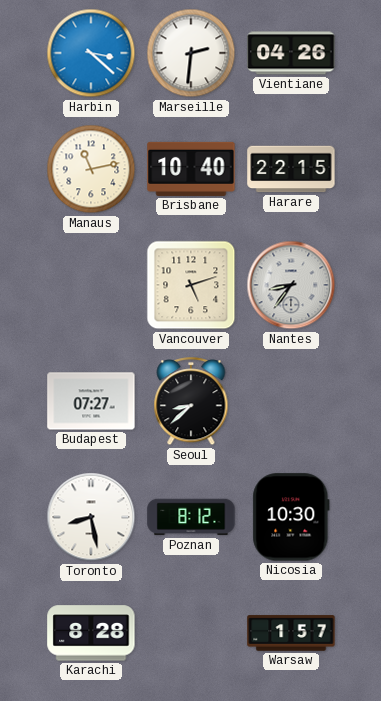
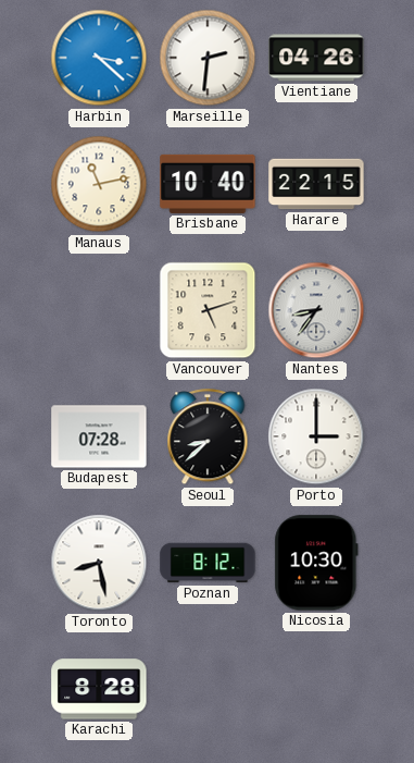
Budapest: 07:27 -> 07:28 (99, 436)
Porto: none -> 3:00 (316, 436)
Warsaw: 1:57 -> none (291, 633)
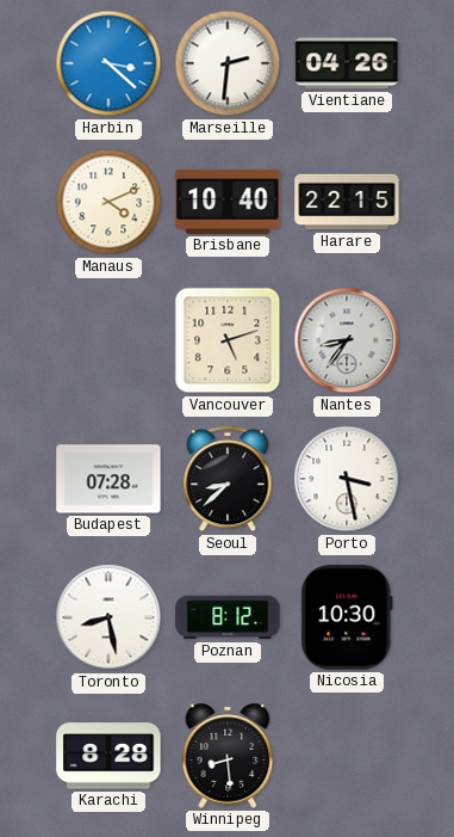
Manaus: 11:13 -> 4:11 (108, 202)
Porto: 3:00 -> 3:28 (347, 479)
Winnipeg: none -> 8:29 (228, 756)
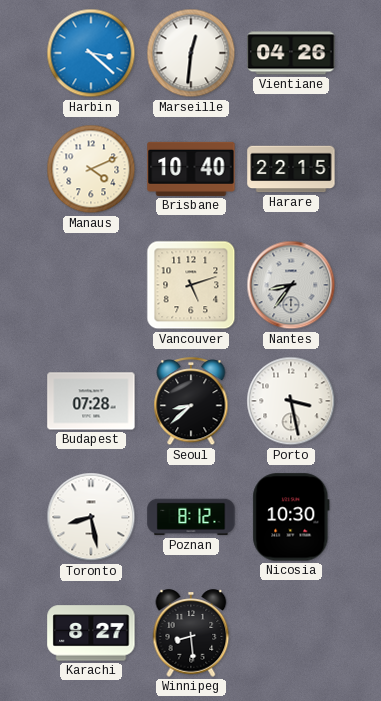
Marseille: 2:31 -> 12:31 (191, 53)
Karachi: 8:28 -> 8:27 (91, 633)
